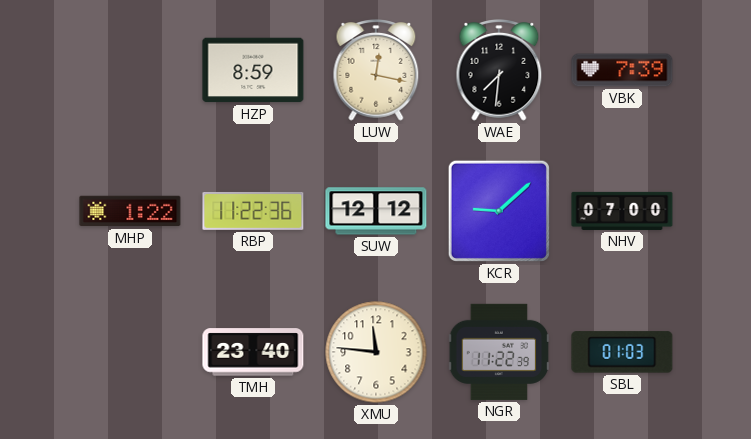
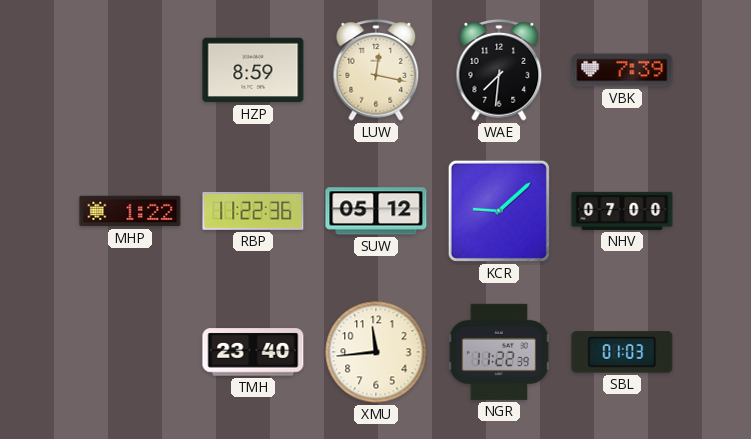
SUW: 12:12 -> 05:12 (376, 211)
XMU: 11:46 -> 11:44 (376, 352)
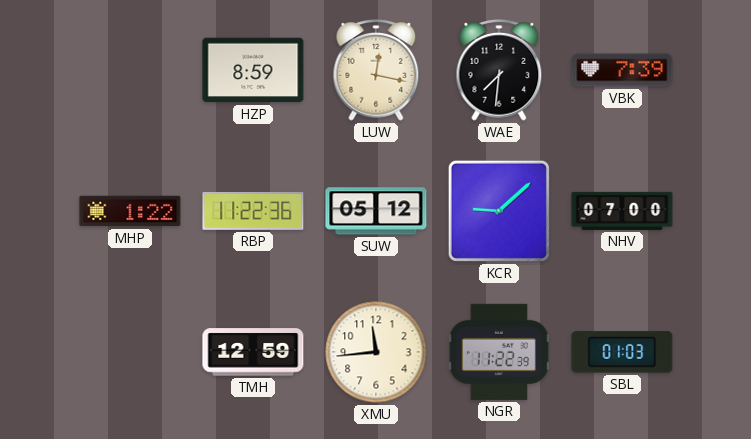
TMH: 23:40 -> 12:59 (253, 352)
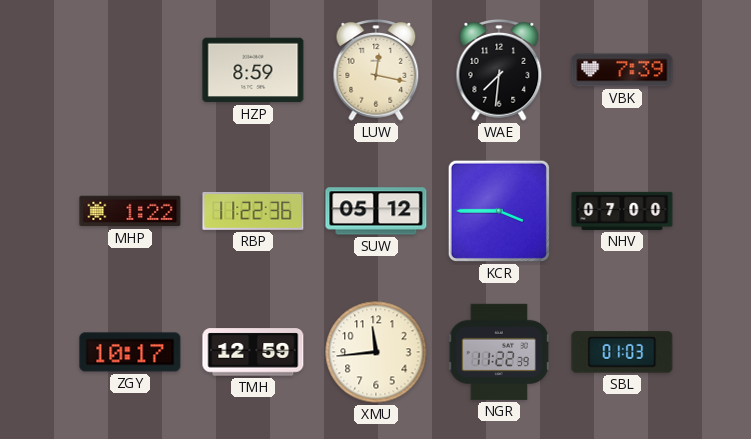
KCR: 9:08 -> 3:45 (499, 211)
ZGY: none -> 10:17 (130, 352)
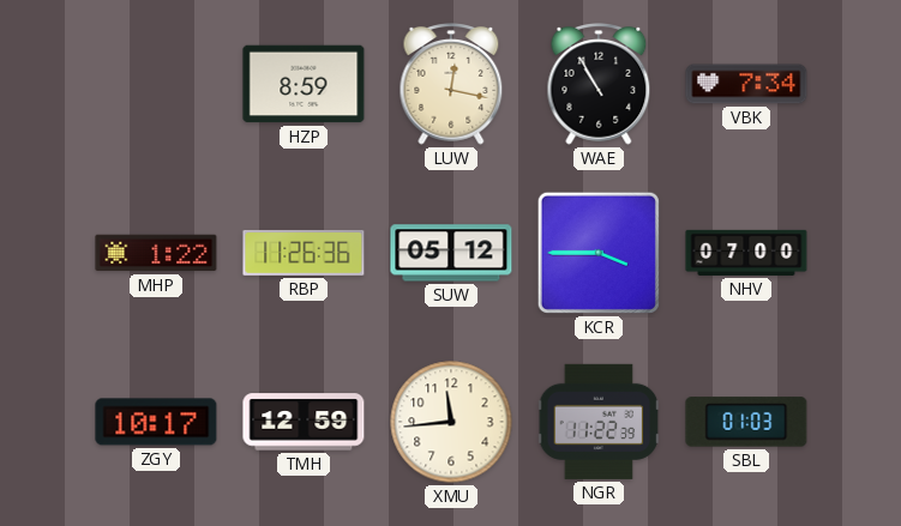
WAE: 7:31 -> 10:55 (599, 85)
VBK: 7:39 -> 7:34 (746, 84)
RBP: 11:22 -> 11:26 (304, 253)
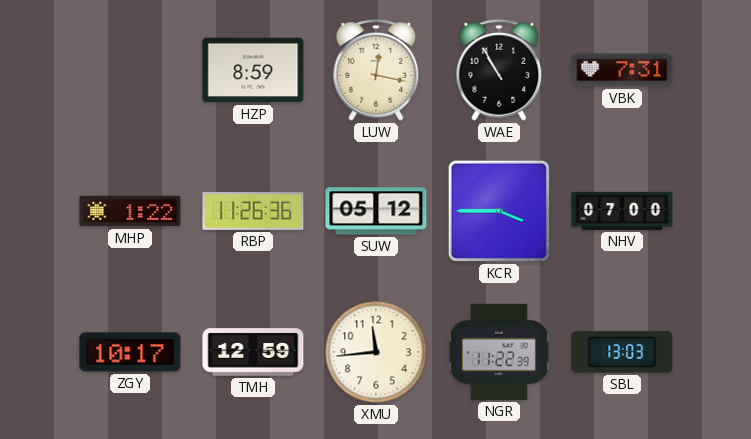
VBK: 7:34 -> 7:31 (622, 70)
SBL: 01:03 -> 13:03 (622, 352)
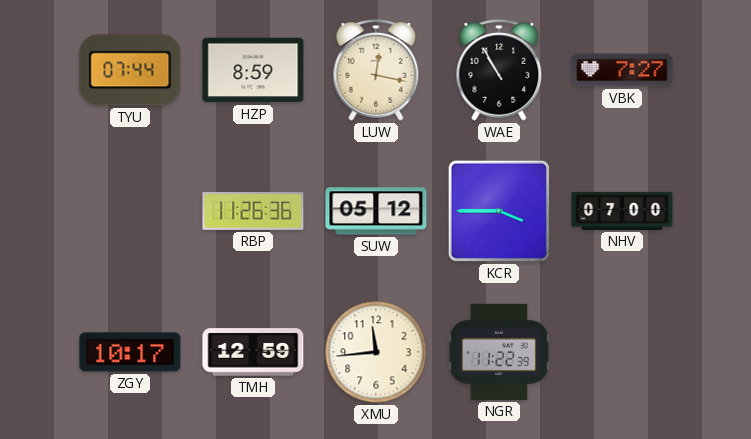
TYU: none -> 07:44 (130, 70)
VBK: 7:31 -> 7:27 (622, 70)
MHP: 1:22 -> none (130, 211)
SBL: 13:03 -> none (622, 352)
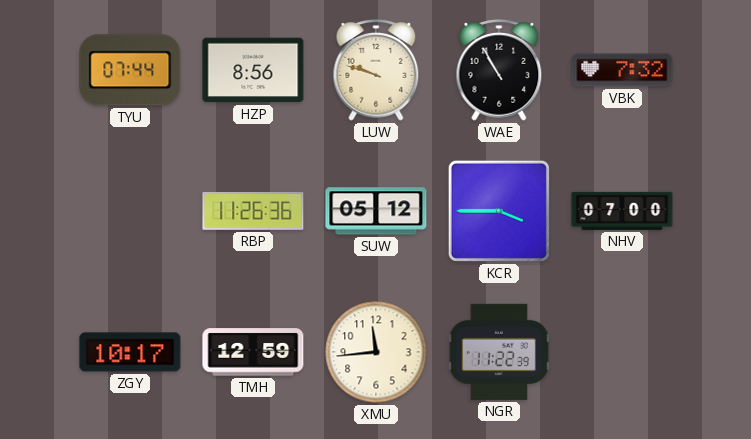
HZP: 8:59 -> 8:56 (253, 70)
LUW: 12:17 -> 9:48 (376, 71)
VBK: 7:27 -> 7:32 (622, 70)
